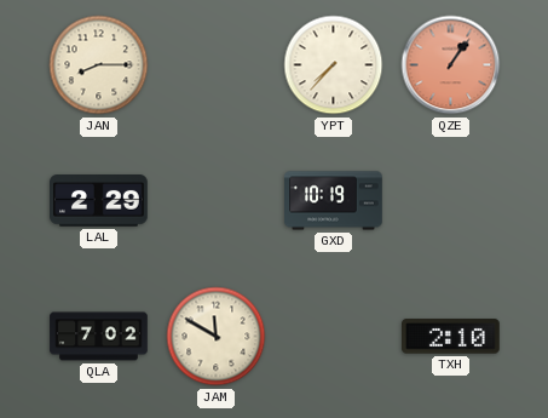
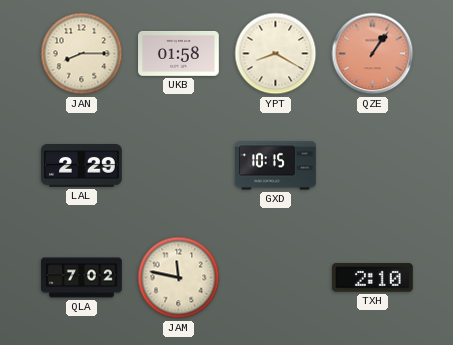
UKB: none -> 01:58 (179, 53)
YPT: 7:37 -> 8:20 (276, 54)
GXD: 10:19 -> 10:15 (276, 166)
JAM: 11:50 -> 11:47 (179, 278)
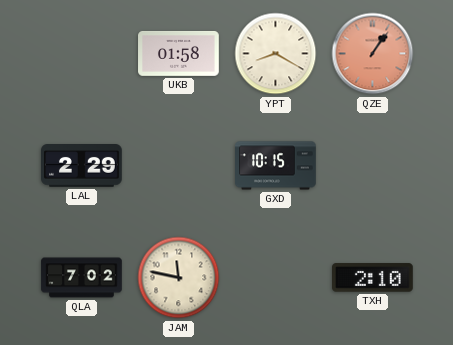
JAN: 8:15 -> none (82, 54)
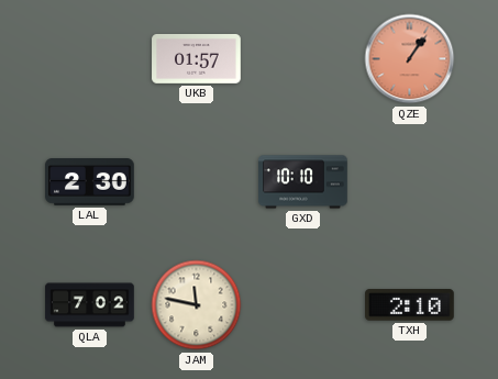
UKB: 01:58 -> 01:57 (197, 58)
YPT: 8:20 -> none (276, 54)
LAL: 2:29 -> 2:30 (90, 182)
GXD: 10:15 -> 10:10 (303, 182)
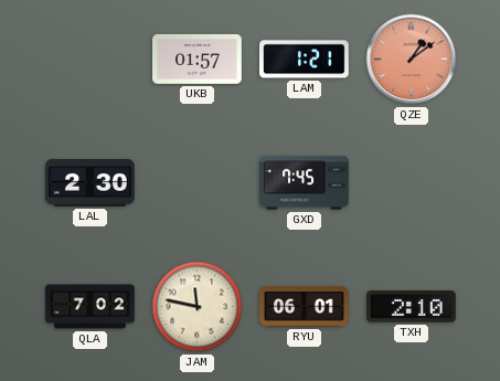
LAM: none -> 1:21 (305, 60)
QZE: 1:06 -> 1:09 (412, 60)
GXD: 10:10 -> 7:45 (305, 183)
RYU: none -> 06:01 (305, 307)
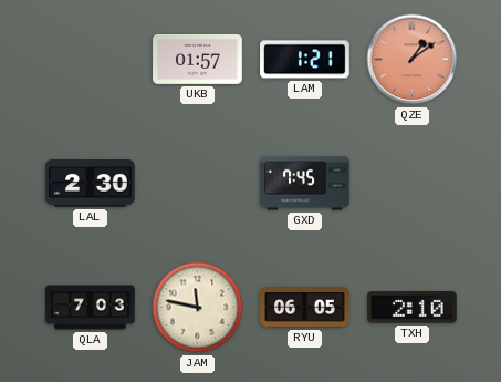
QLA: 7:02 -> 7:03 (91, 308)
RYU: 06:01 -> 06:05 (305, 308)
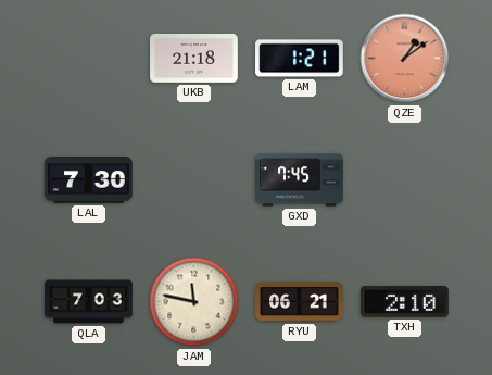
UKB: 01:57 -> 21:18 (194, 58)
LAL: 2:30 -> 7:30 (89, 180)
RYU: 06:05 -> 06:21 (300, 302)
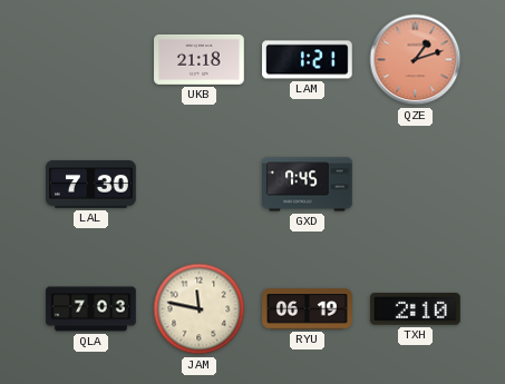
QZE: 1:09 -> 1:12 (416, 60)
RYU: 06:21 -> 06:19 (308, 309)
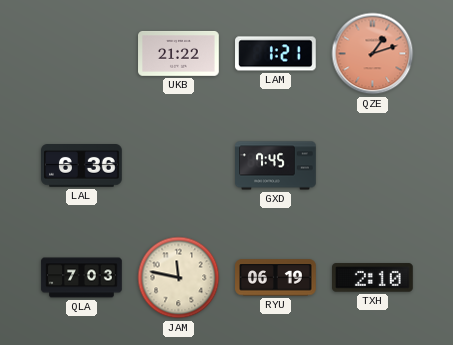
UKB: 21:18 -> 21:22 (179, 53)
LAL: 7:30 -> 6:36 (82, 166)
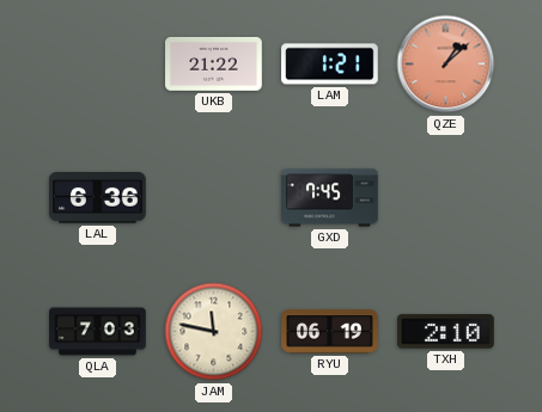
QZE: 1:12 -> 1:08 (446, 64)
